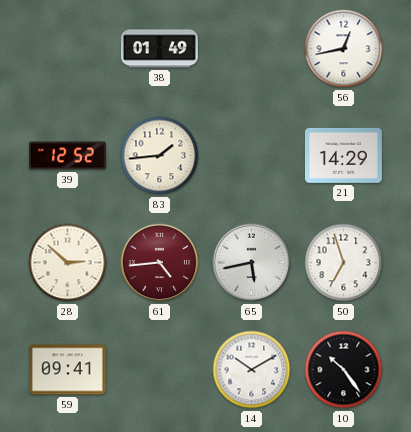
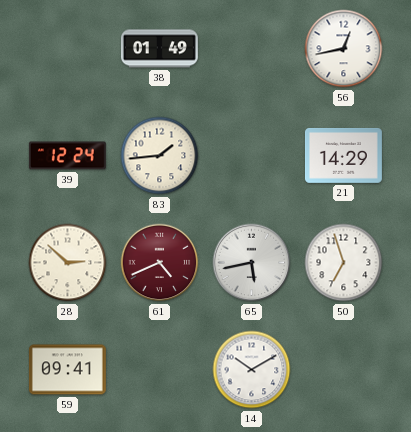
39: 12:52 -> 12:24 (67, 156)
61: 4:44 -> 4:41 (160, 263)
10: 10:24 -> none (344, 370)
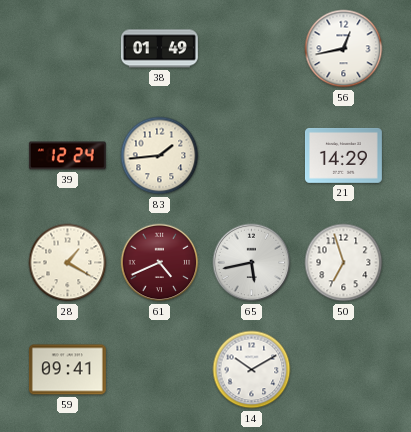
28: 2:52 -> 1:20 (68, 263)
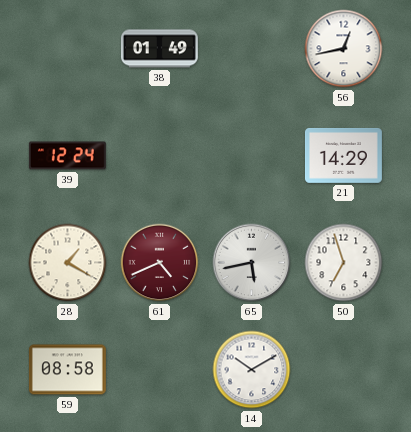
83: 1:44 -> none (160, 156)
59: 09:41 -> 08:58 (67, 370)
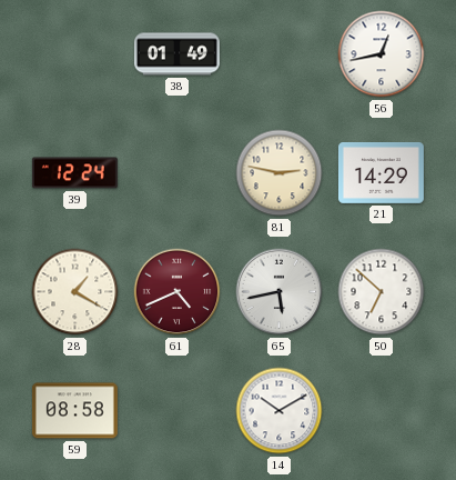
81: none -> 2:47 (280, 173)
50: 6:57 -> 6:52 (382, 292)
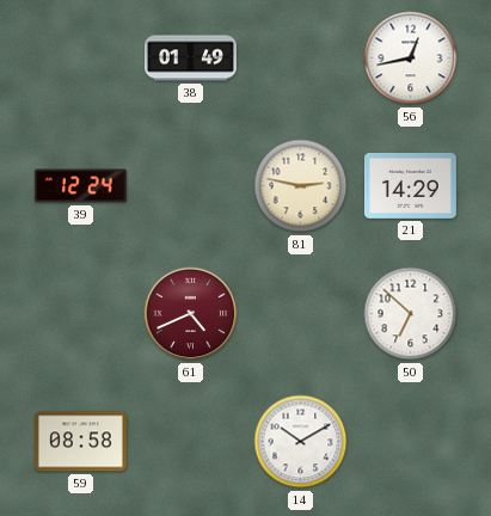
28: 1:20 -> none (75, 292)
65: 5:43 -> none (280, 292)
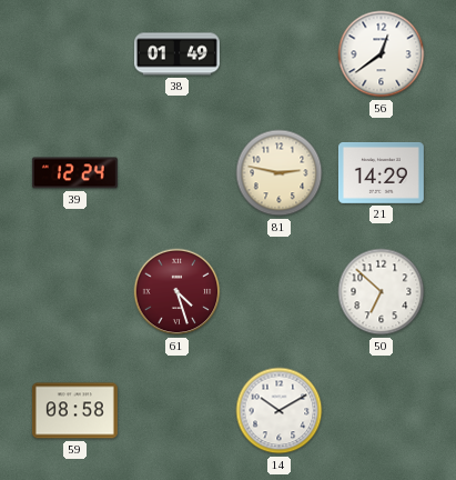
56: 12:43 -> 12:39 (382, 54)
61: 4:41 -> 4:27 (178, 292)
